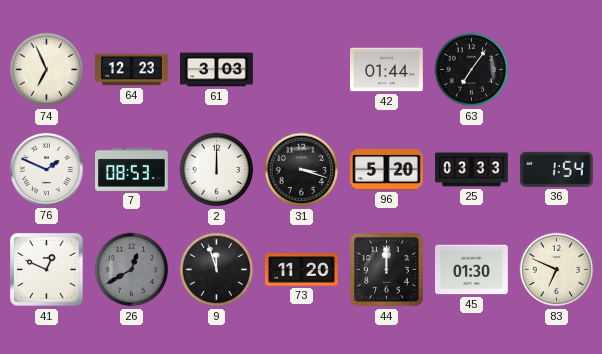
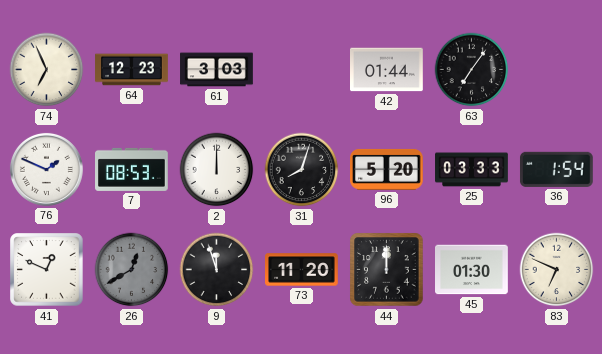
31: 3:18 -> 8:03 (302, 170)
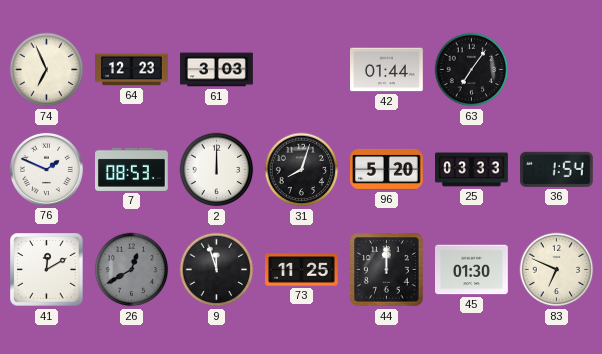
41: 12:49 -> 12:10 (47, 270)
73: 11:20 -> 11:25 (302, 270)
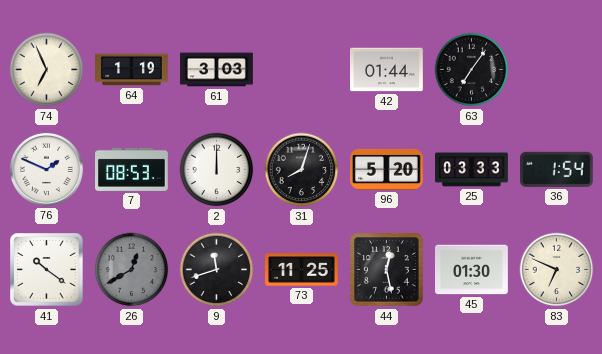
64: 12:23 -> 1:19 (132, 70)
41: 12:10 -> 10:21 (47, 270)
9: 11:57 -> 11:42 (217, 270)
44: 12:00 -> 12:28 (387, 270)
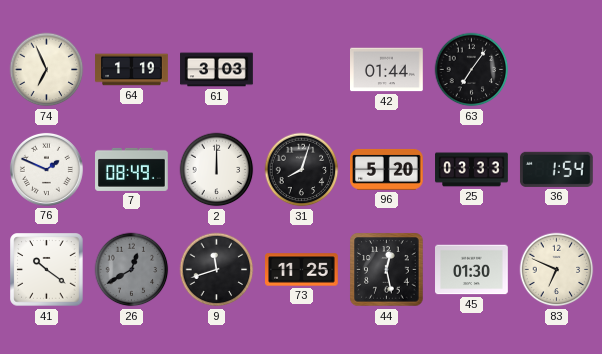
7: 08:53 -> 08:49 (132, 169)
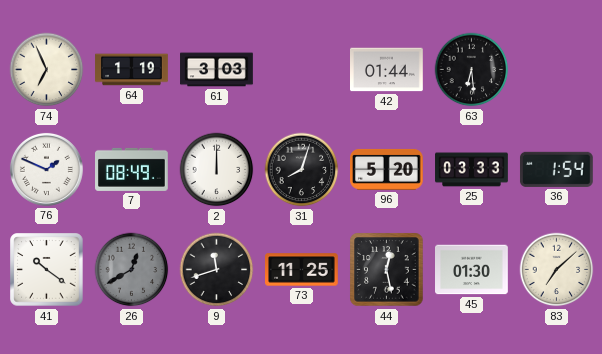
63: 7:06 -> 6:29 (472, 70)
83: 6:49 -> 7:08 (557, 270)
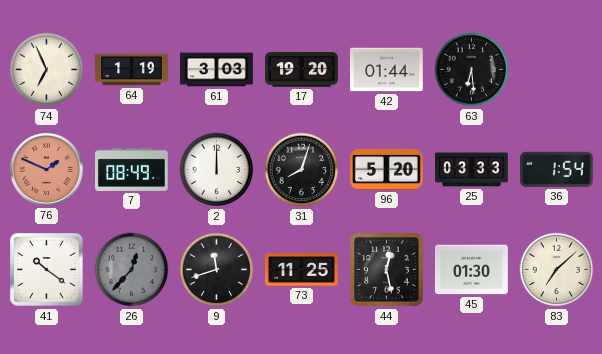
17: none -> 19:20 (302, 70)
76 dial: white -> salmon (46, 169)
26: 12:40 -> 12:37 (132, 270)
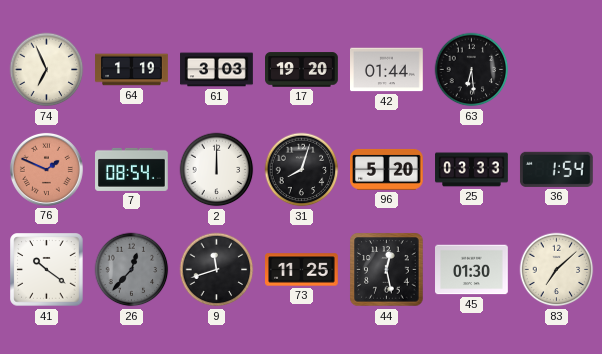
7: 08:49 -> 08:54 (132, 169)
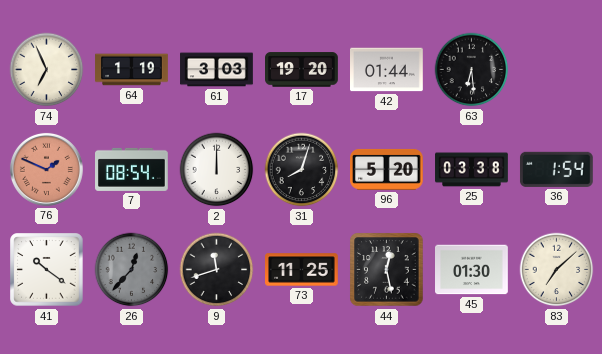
25: 03:33 -> 03:38 (472, 170)
